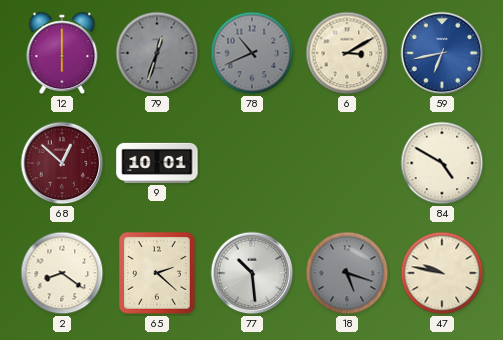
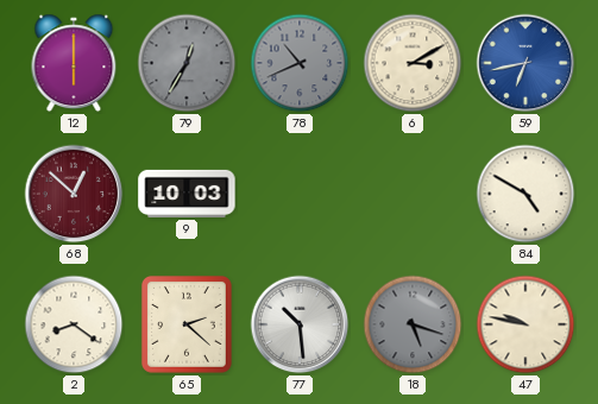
79: 12:33 -> 12:35 (187, 63)
9: 10:01 -> 10:03 (187, 194)
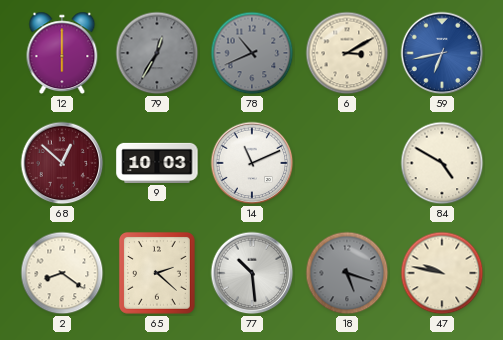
14: none -> 11:11 (252, 163)
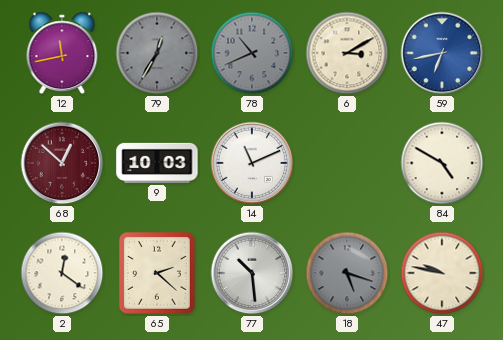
12: 6:00 -> 11:43 (62, 53)
2: 8:21 -> 12:21 (62, 273)
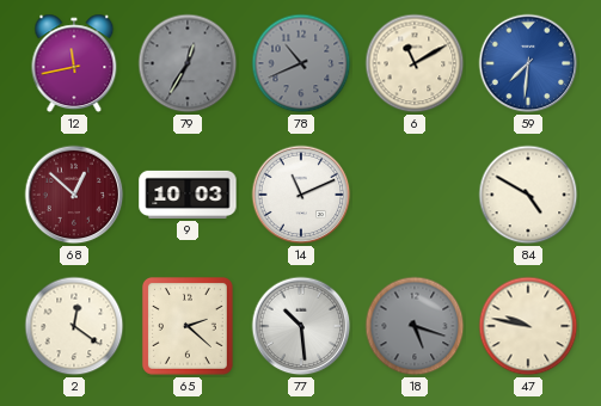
6: 3:10 -> 11:10 (415, 63)
59: 6:43 -> 7:31 (528, 63)
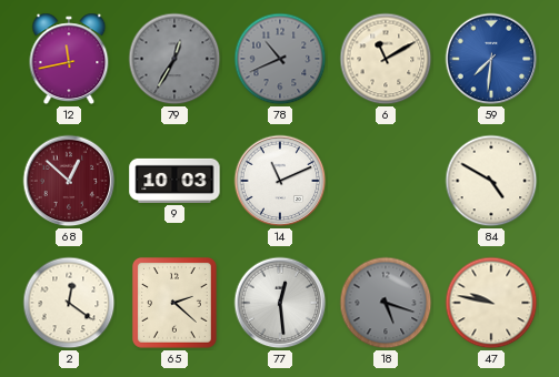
77: 10:29 -> 12:29 (280, 303)
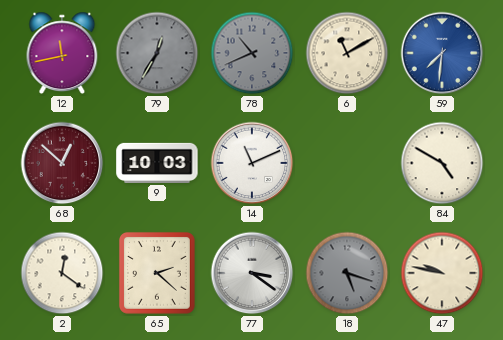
77: 12:29 -> 3:21 (252, 273)
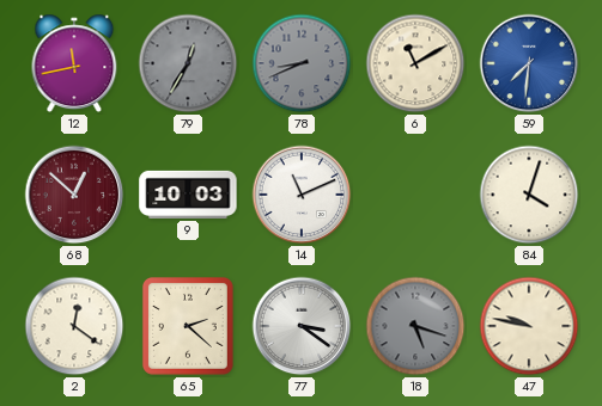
78: 10:41 -> 8:41 (302, 63)
84: 4:50 -> 4:03 (529, 195)
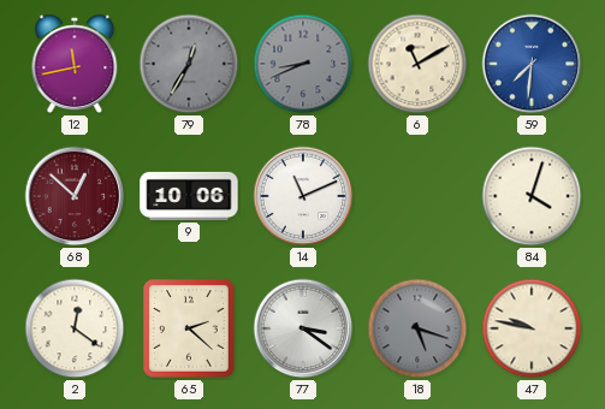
9: 10:03 -> 10:06 (189, 196)
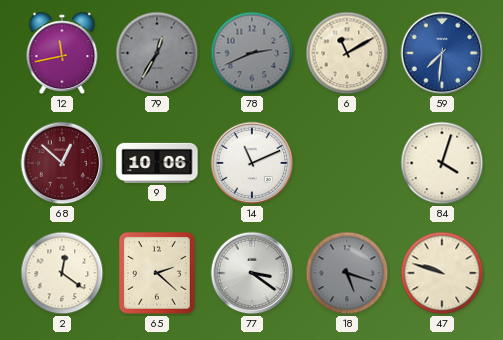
78: 8:41 -> 2:41 (252, 53)
47: 9:47 -> 9:48 (442, 273)
